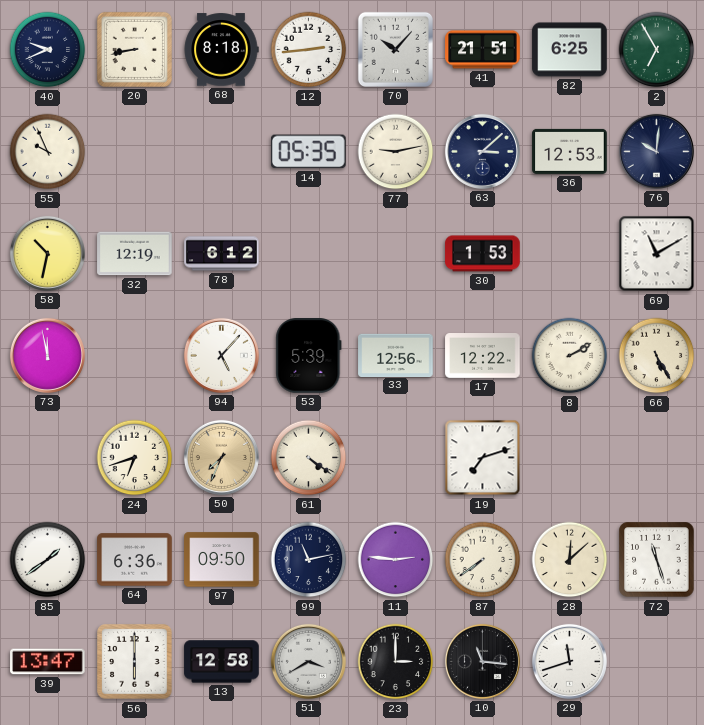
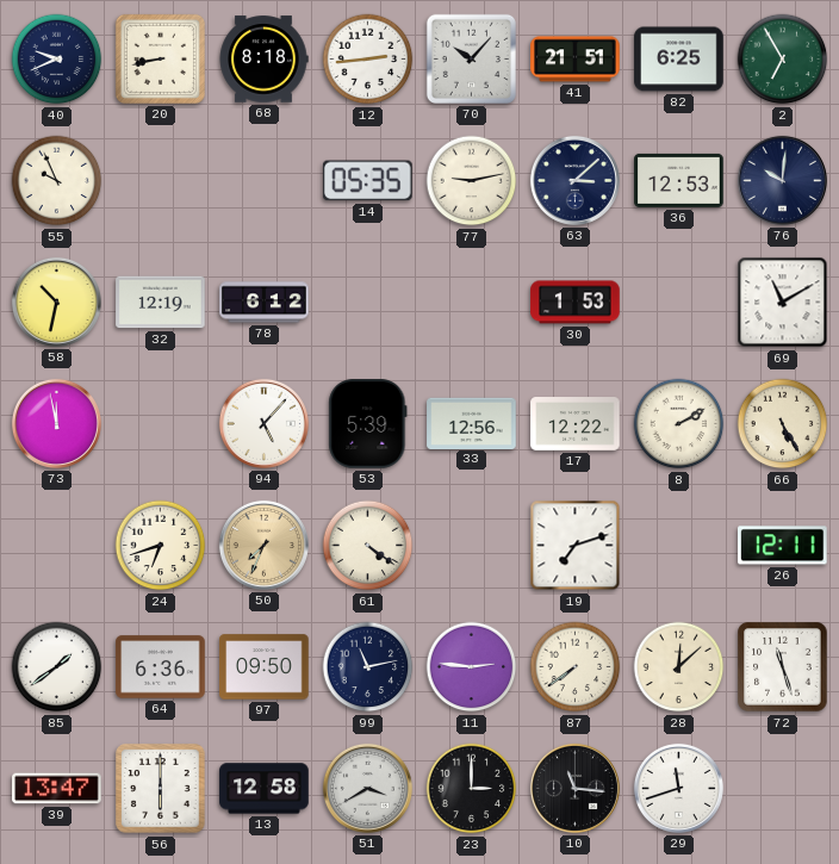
26: none -> 12:11 (783, 546)
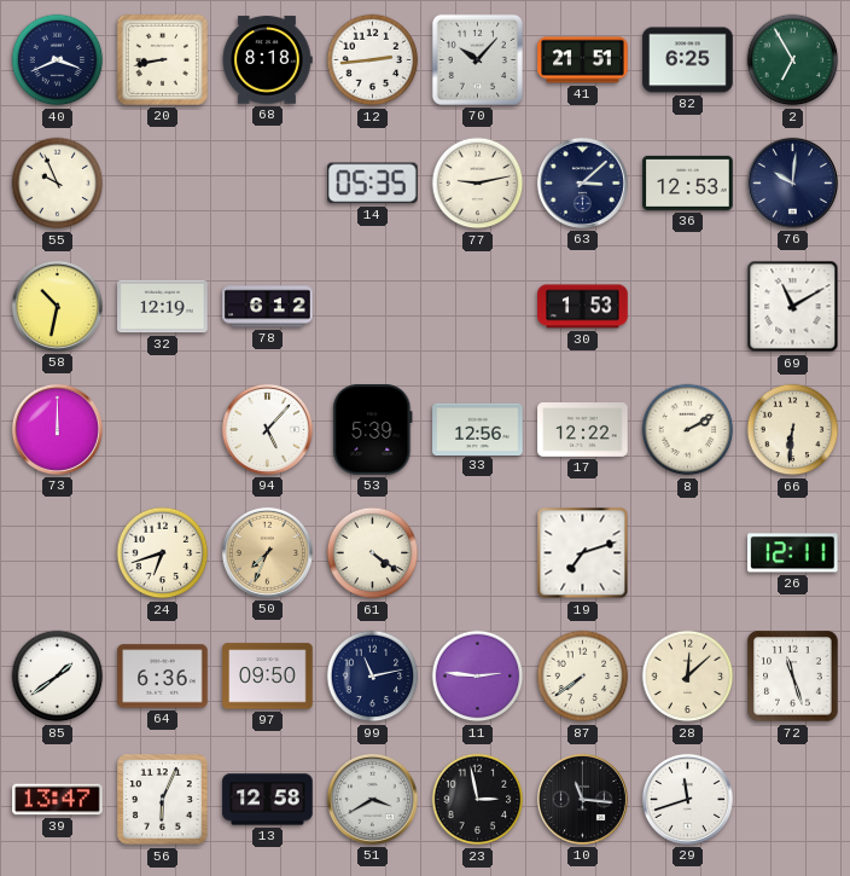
40: 9:41 -> 3:41 (58, 60)
73: 11:58 -> 12:00 (57, 429)
66: 5:25 -> 6:31 (793, 430)
56: 6:00 -> 6:04 (163, 800)
23: 3:00 -> 2:58 (478, 800)
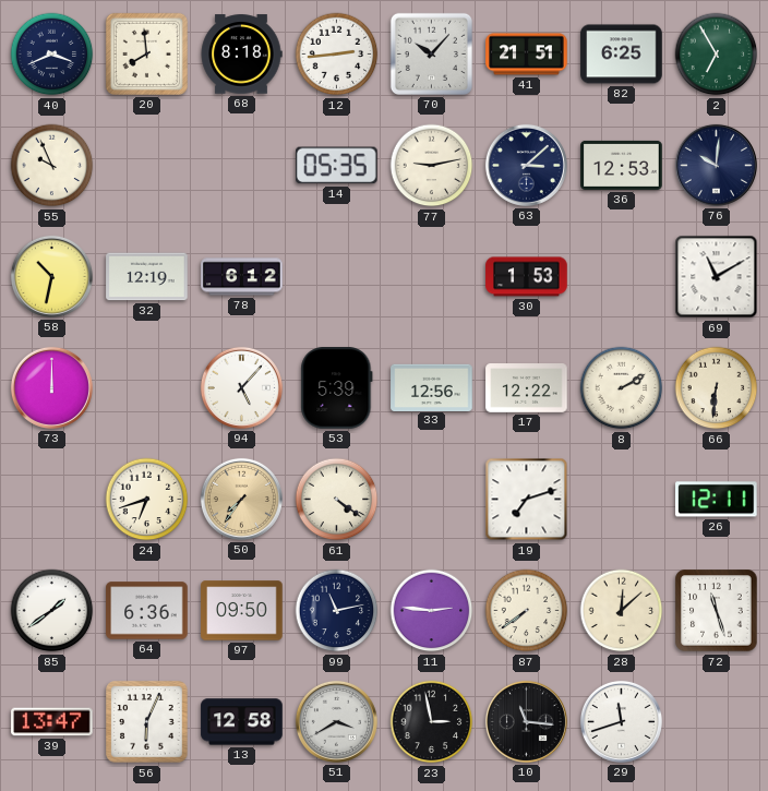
20: 8:43 -> 7:59 (146, 53)
50: 7:34 -> 7:36 (241, 499)
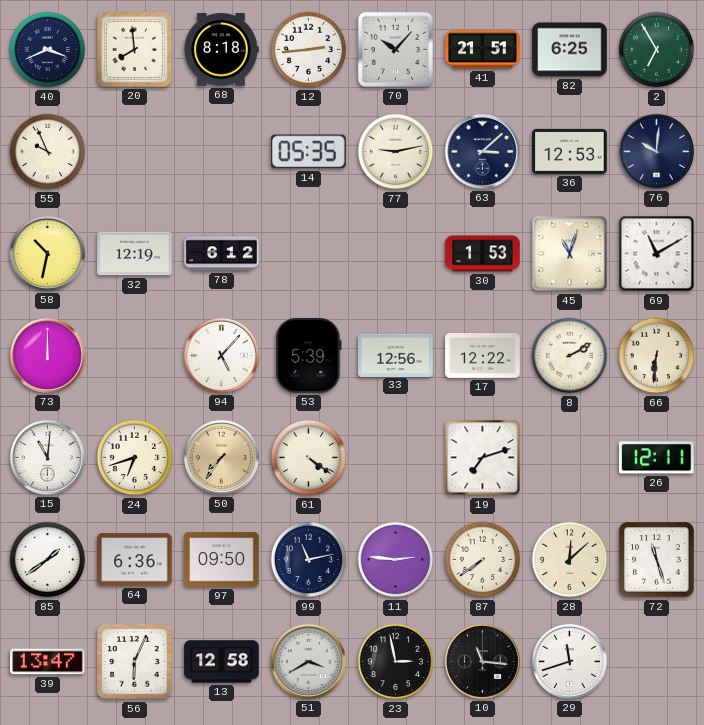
45: none -> 11:03 (570, 254)
15: none -> 11:01 (47, 457)
